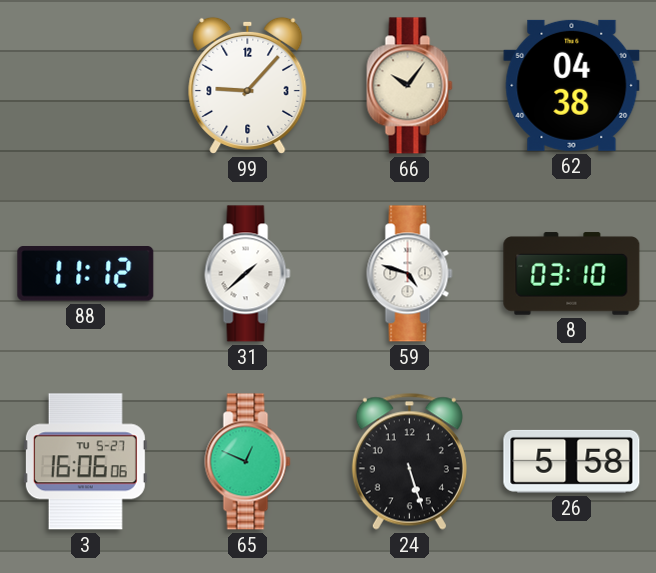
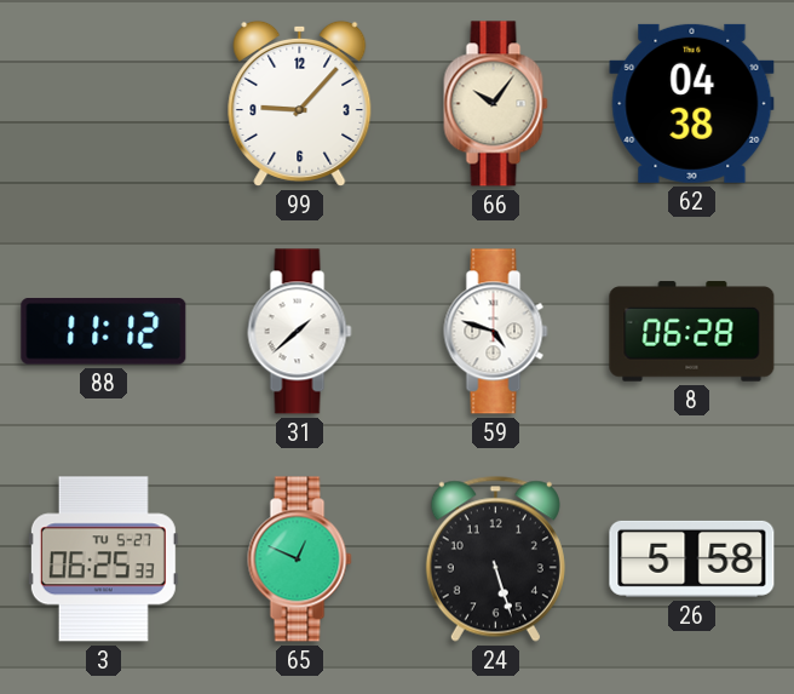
8: 03:10 -> 06:28 (692, 332)
3: 16:06 -> 06:25 (103, 560)
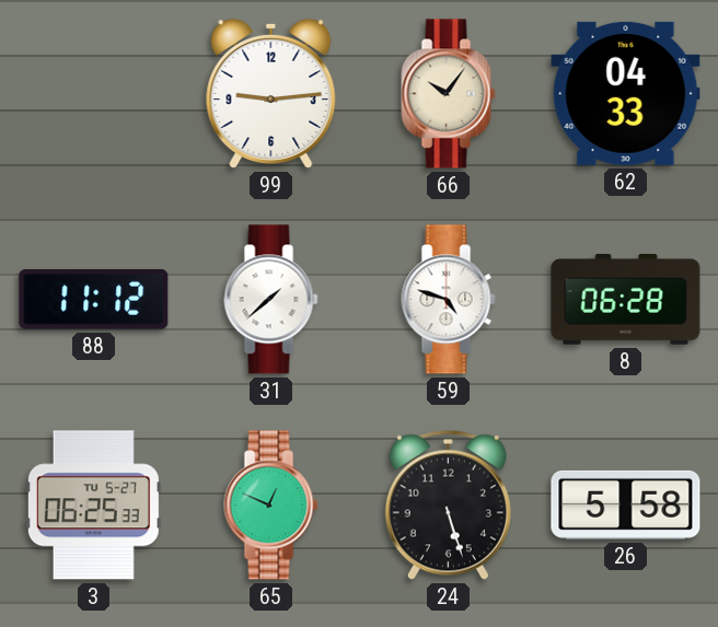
99: 9:07 -> 9:14 (271, 93)
62: 04:38 -> 04:33 (626, 93)
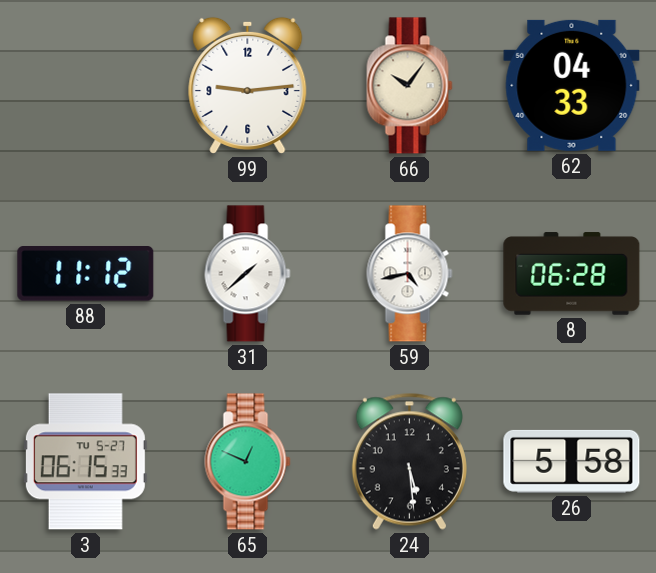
59: 4:48 -> 4:43 (410, 274)
3: 06:25 -> 06:15 (85, 462)
24: 5:27 -> 5:29 (409, 461)
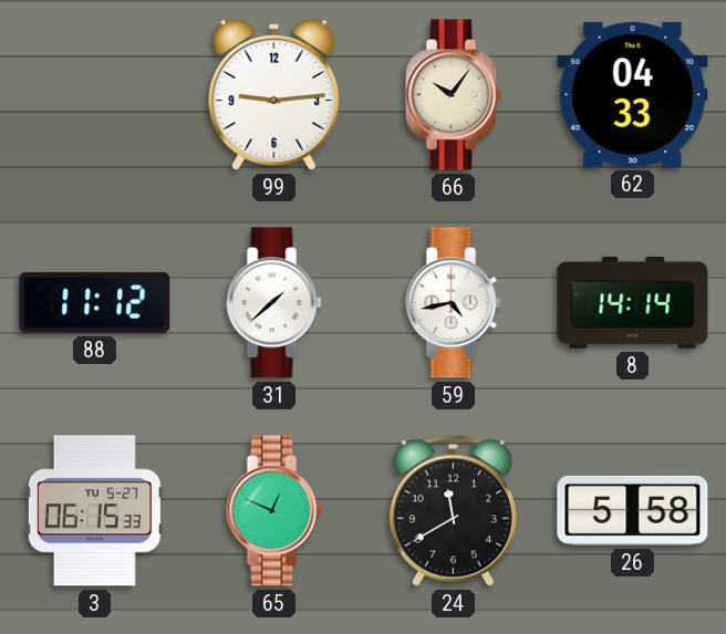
8: 06:28 -> 14:14 (633, 303)
24: 5:29 -> 11:40 (453, 510)
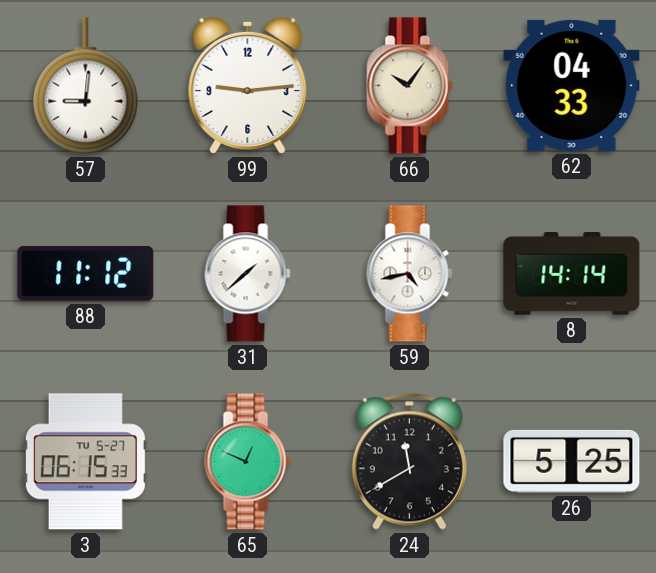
57: none -> 9:01 (86, 86)
26: 5:58 -> 5:25 (572, 461)
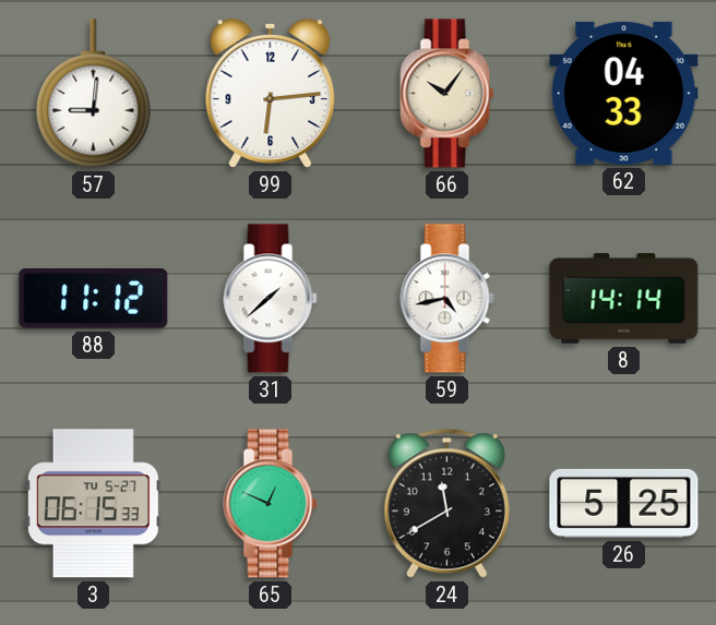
99: 9:14 -> 6:14 (271, 93)
